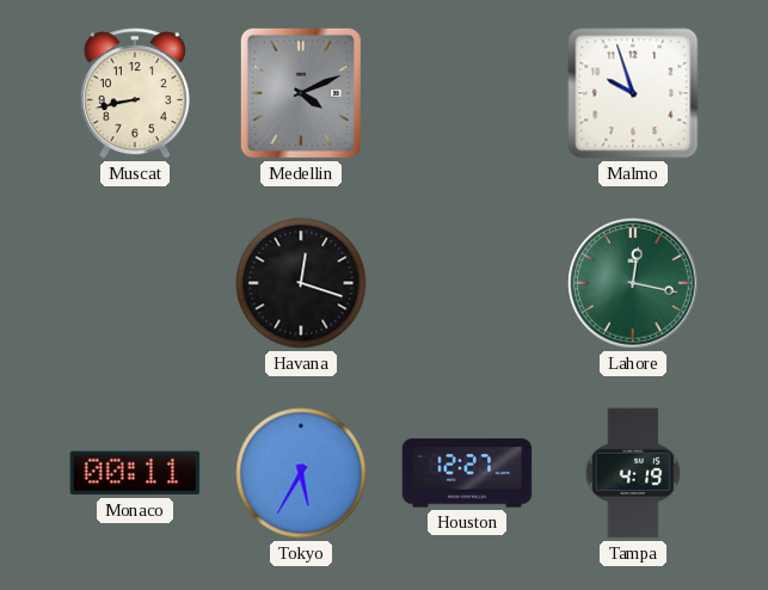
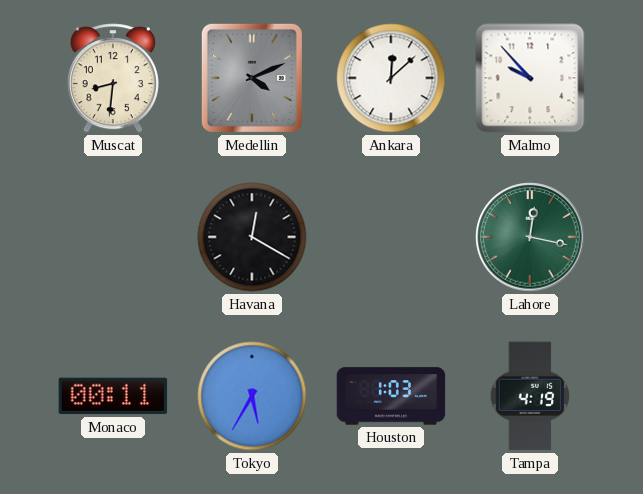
Muscat: 8:43 -> 8:31 (113, 78)
Ankara: none -> 12:08 (391, 78)
Malmo: 9:57 -> 9:53 (530, 78)
Havana: 12:18 -> 12:20 (252, 237)
Houston: 12:27 -> 1:03 (391, 396)
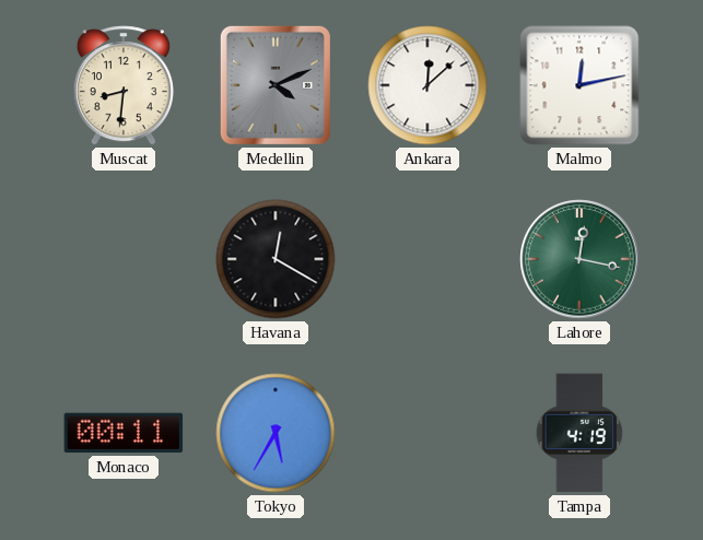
Malmo: 9:53 -> 12:13 (579, 85)
Houston: 1:03 -> none (391, 396)
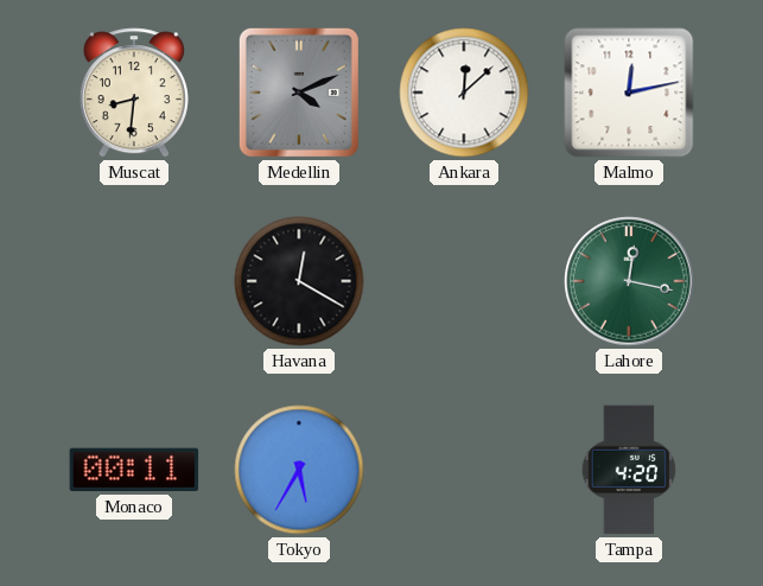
Tampa: 4:19 -> 4:20 (629, 470)
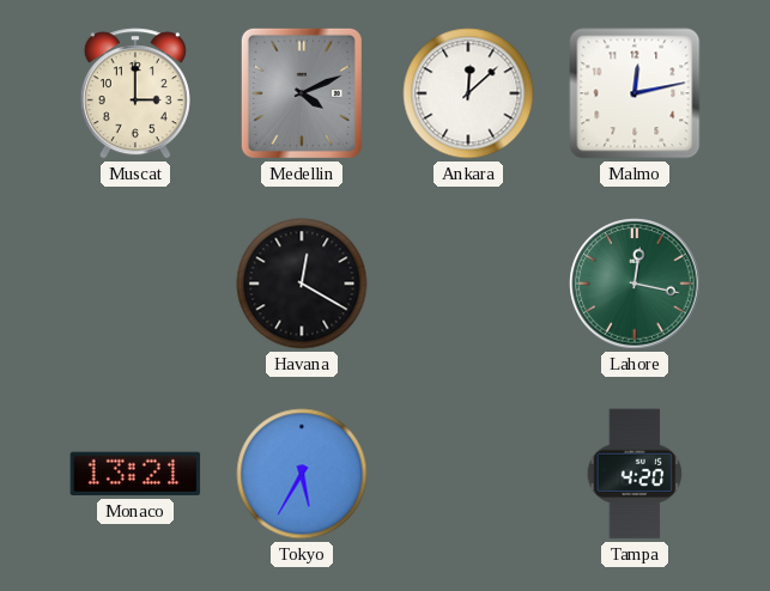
Muscat: 8:31 -> 3:00 (135, 93)
Monaco: 00:11 -> 13:21 (135, 474)
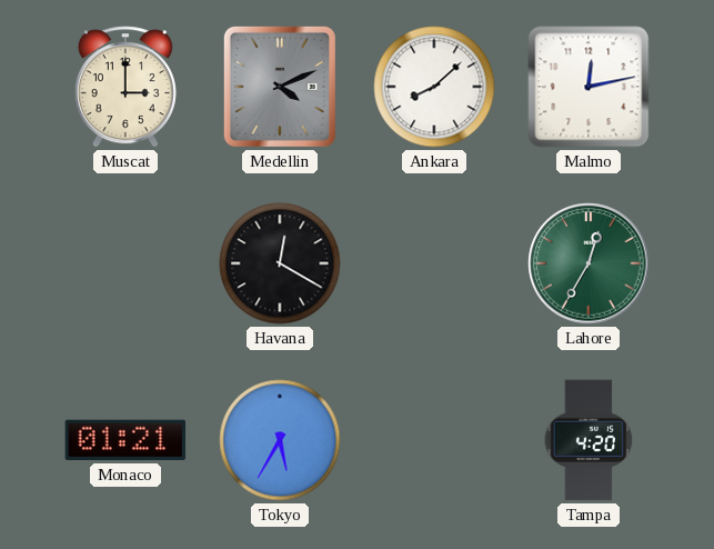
Ankara: 12:08 -> 8:08 (434, 87)
Lahore: 12:17 -> 12:35 (589, 263)
Monaco: 13:21 -> 01:21 (125, 440)
